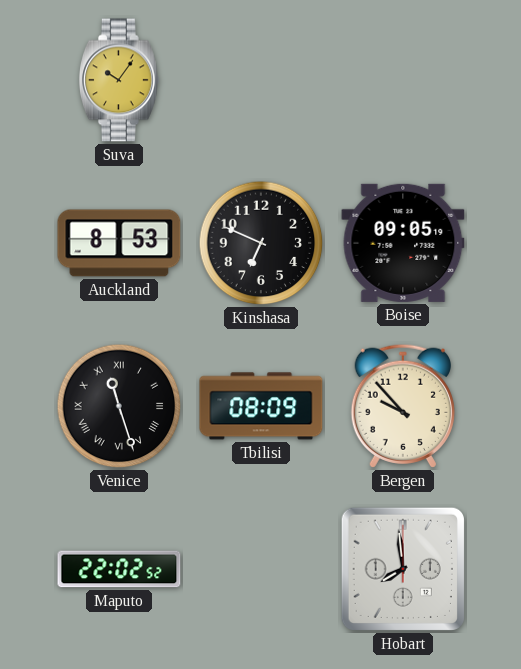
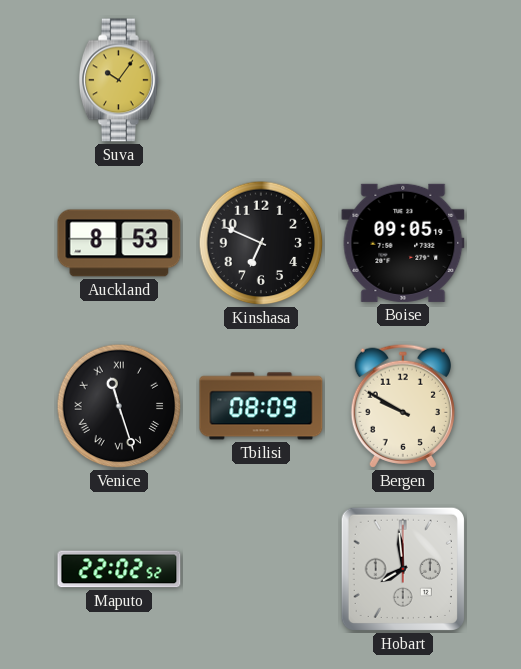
Bergen: 9:53 -> 9:50 (403, 406)
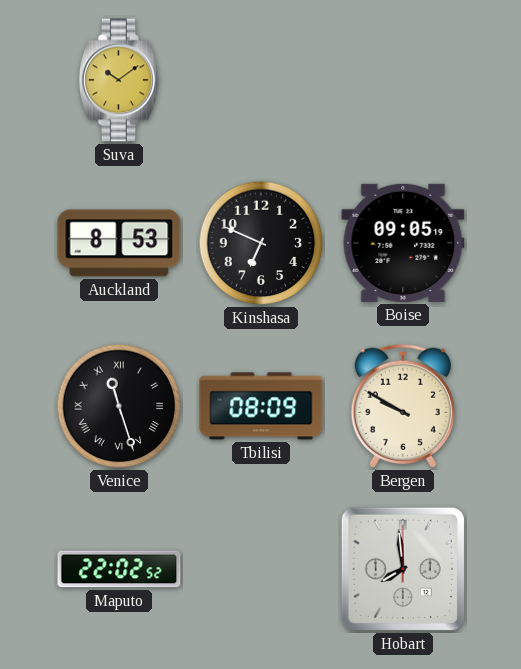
Suva: 10:06 -> 10:09 (119, 80)
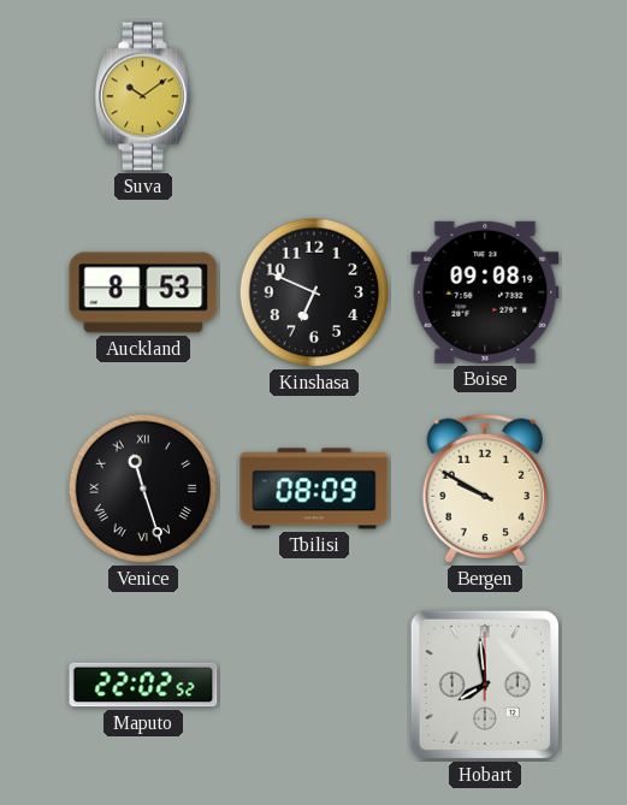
Boise: 09:05 -> 09:08 (485, 292)
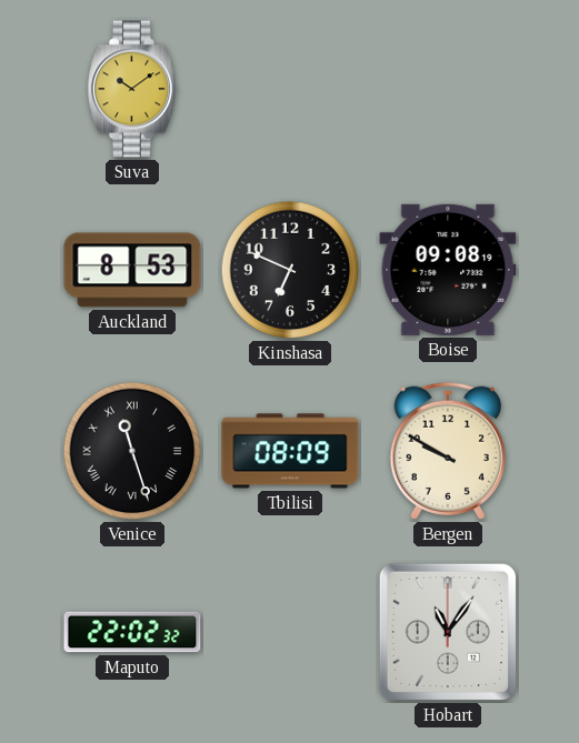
Maputo: 22:02:52 -> 22:02:32 (132, 632)
Hobart: 7:59 -> 11:06 (448, 632)
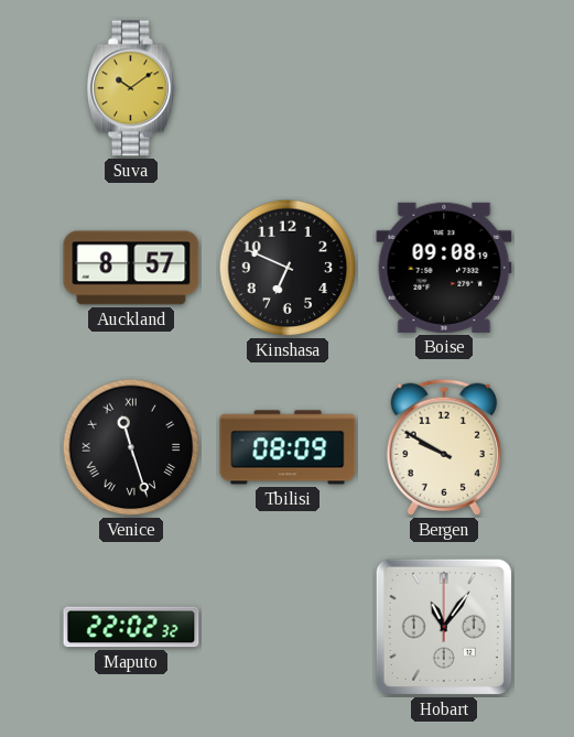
Auckland: 8:53 -> 8:57 (131, 268)
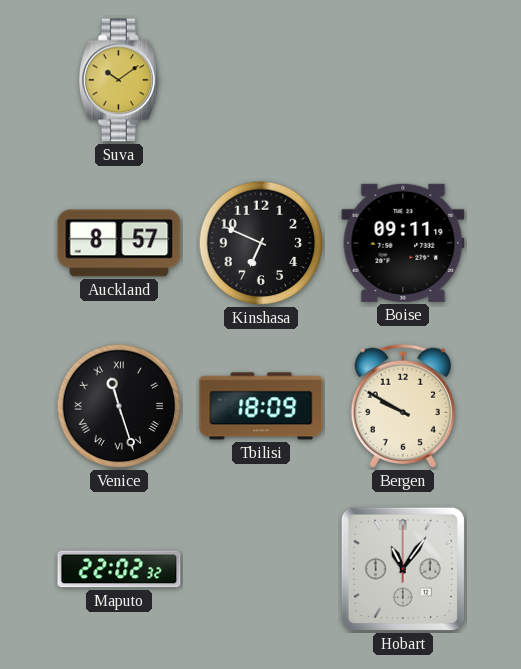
Boise: 09:08 -> 09:11 (403, 243)
Tbilisi: 08:09 -> 18:09 (261, 406)
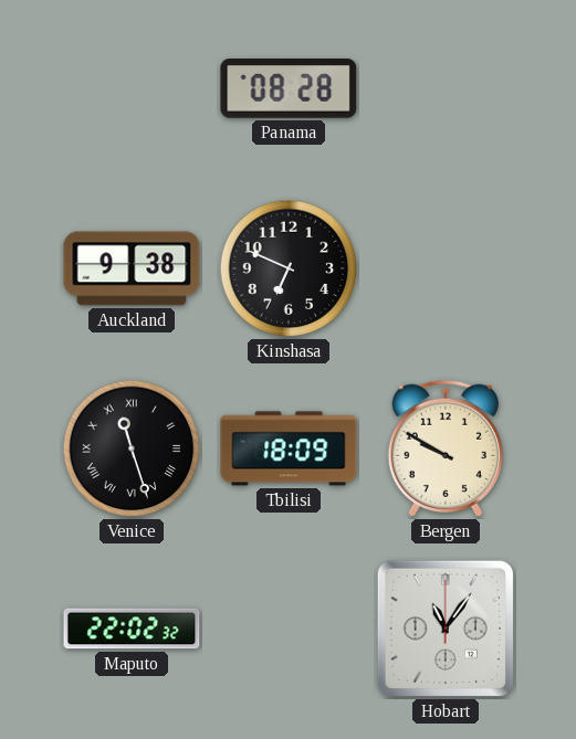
Suva: 10:09 -> none (119, 80)
Panama: none -> 08:28 (289, 88)
Auckland: 8:57 -> 9:38 (132, 268)
Boise: 09:11 -> none (403, 243)
